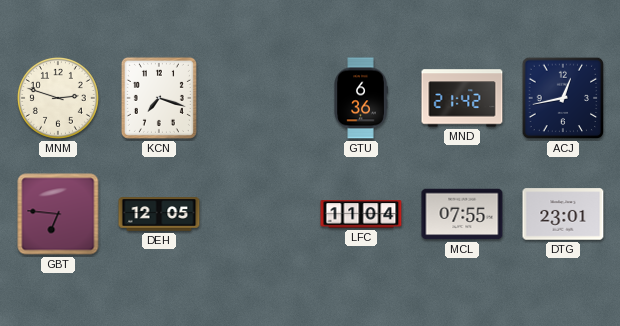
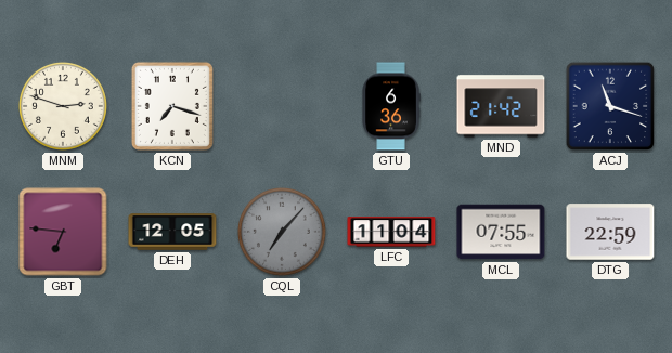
ACJ: 12:43 -> 11:18 (610, 106)
CQL: none -> 7:07 (282, 232)
DTG: 23:01 -> 22:59 (610, 232)
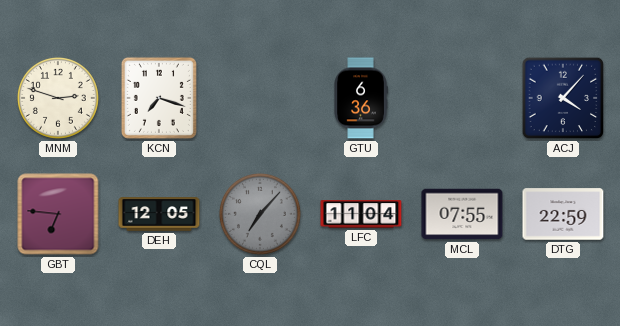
MND: 21:42 -> none (501, 106)
ACJ: 11:18 -> 4:07 (563, 98)
